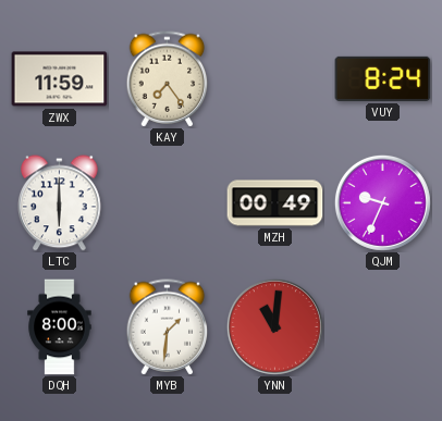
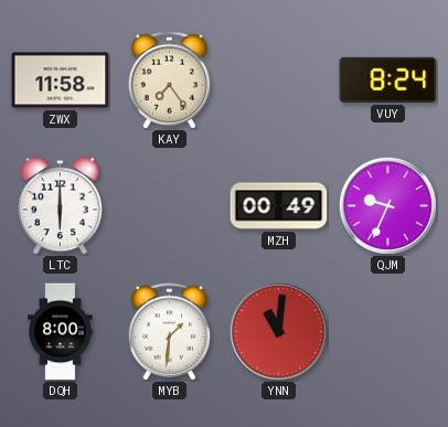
ZWX: 11:59 -> 11:58 (61, 81)
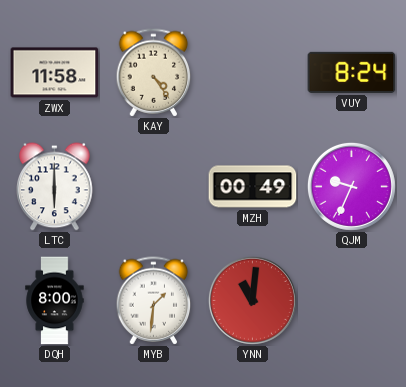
KAY: 7:24 -> 4:24 (154, 73)
